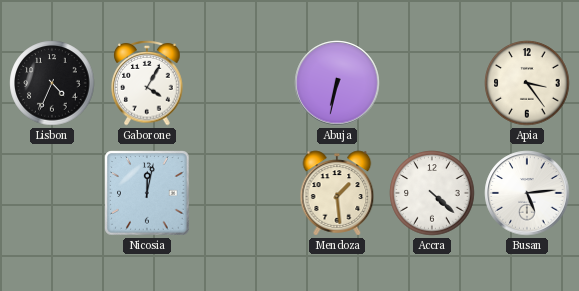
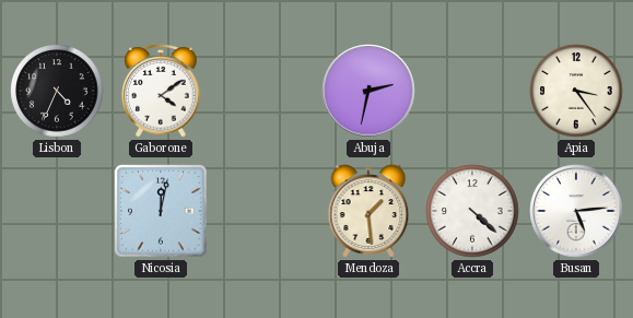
Gaborone: 4:05 -> 4:09 (161, 91)
Abuja: 6:32 -> 2:32 (368, 91)
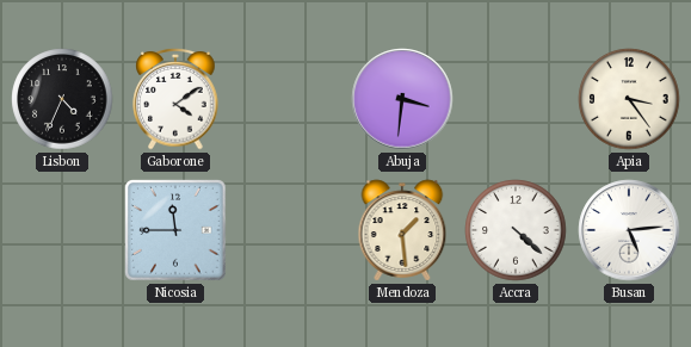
Abuja: 2:32 -> 3:31 (402, 99)
Nicosia: 12:02 -> 11:45 (175, 230)
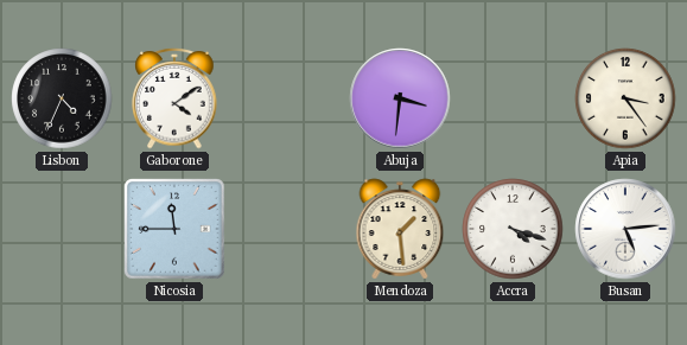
Accra: 4:22 -> 4:18 (513, 229)
